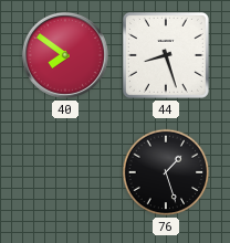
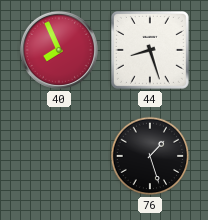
40: 7:51 -> 7:56 (59, 50)
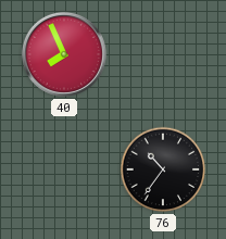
44: 8:27 -> none (150, 50)
76: 1:27 -> 10:36 (163, 169)
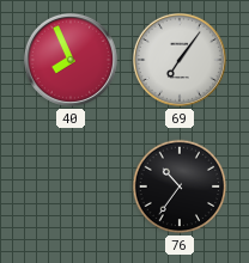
69: none -> 7:06 (180, 60)
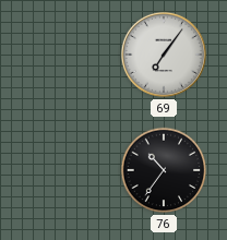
40: 7:56 -> none (71, 60)
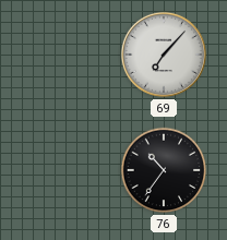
69: 7:06 -> 7:07 (164, 55)
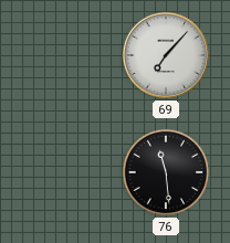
76: 10:36 -> 11:29 (166, 172)
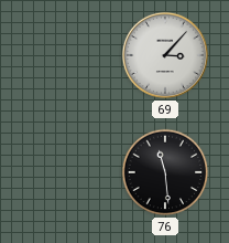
69: 7:07 -> 3:07 (165, 55)
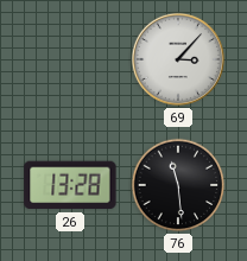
26: none -> 13:28 (70, 185)
